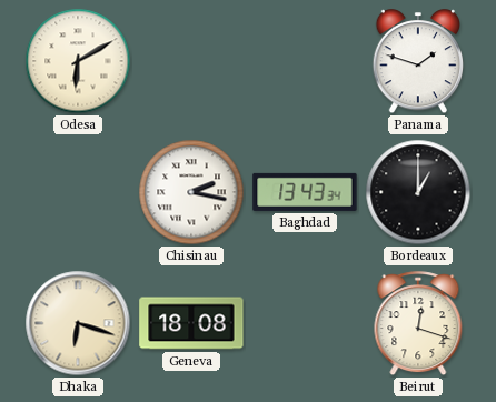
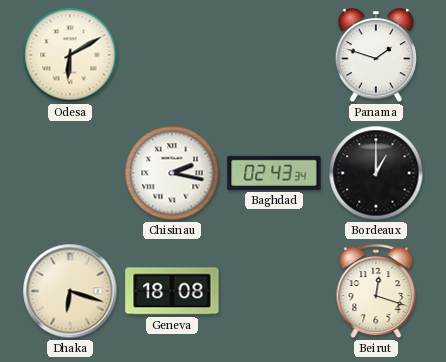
Baghdad: 13:43 -> 02:43 (274, 173)
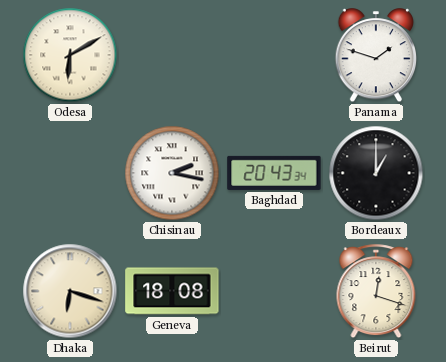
Baghdad: 02:43 -> 20:43 (274, 173)
